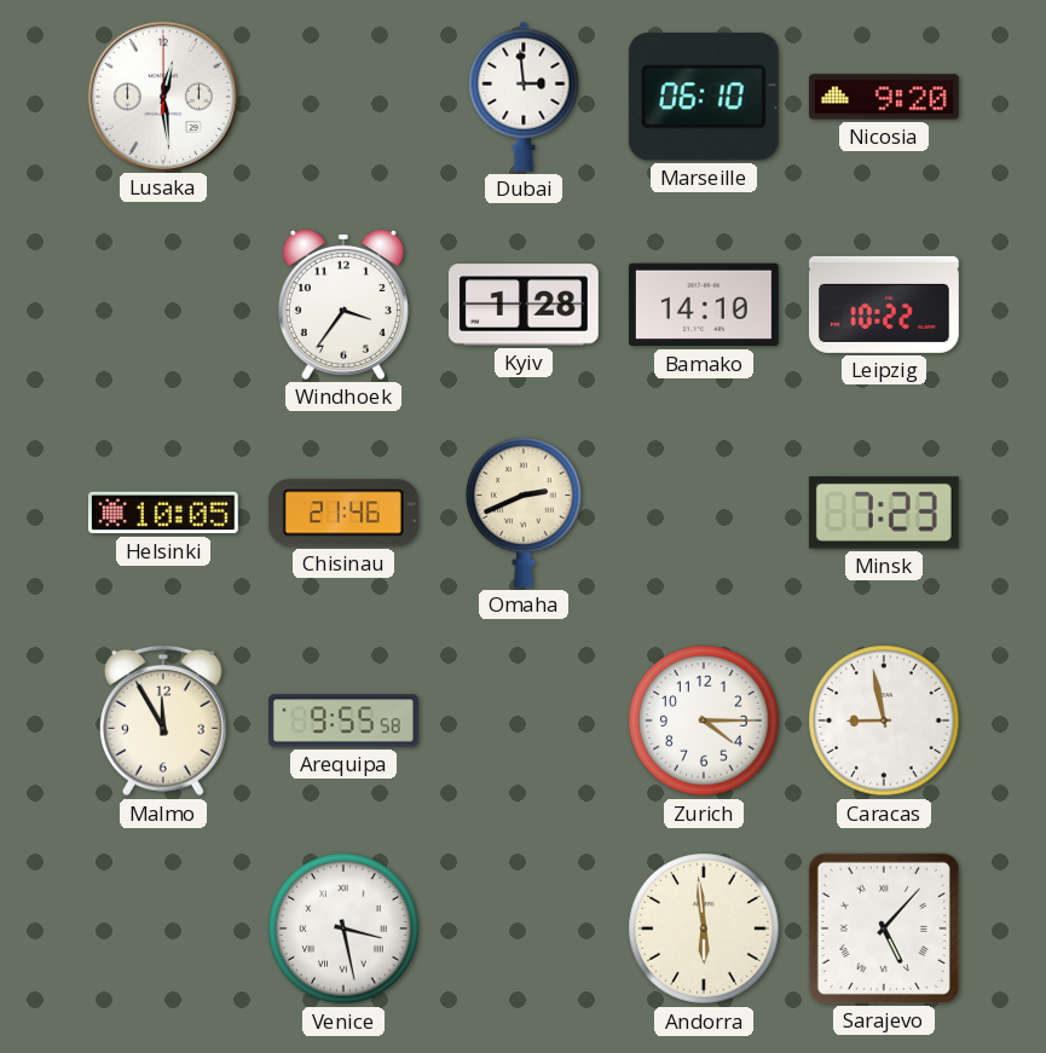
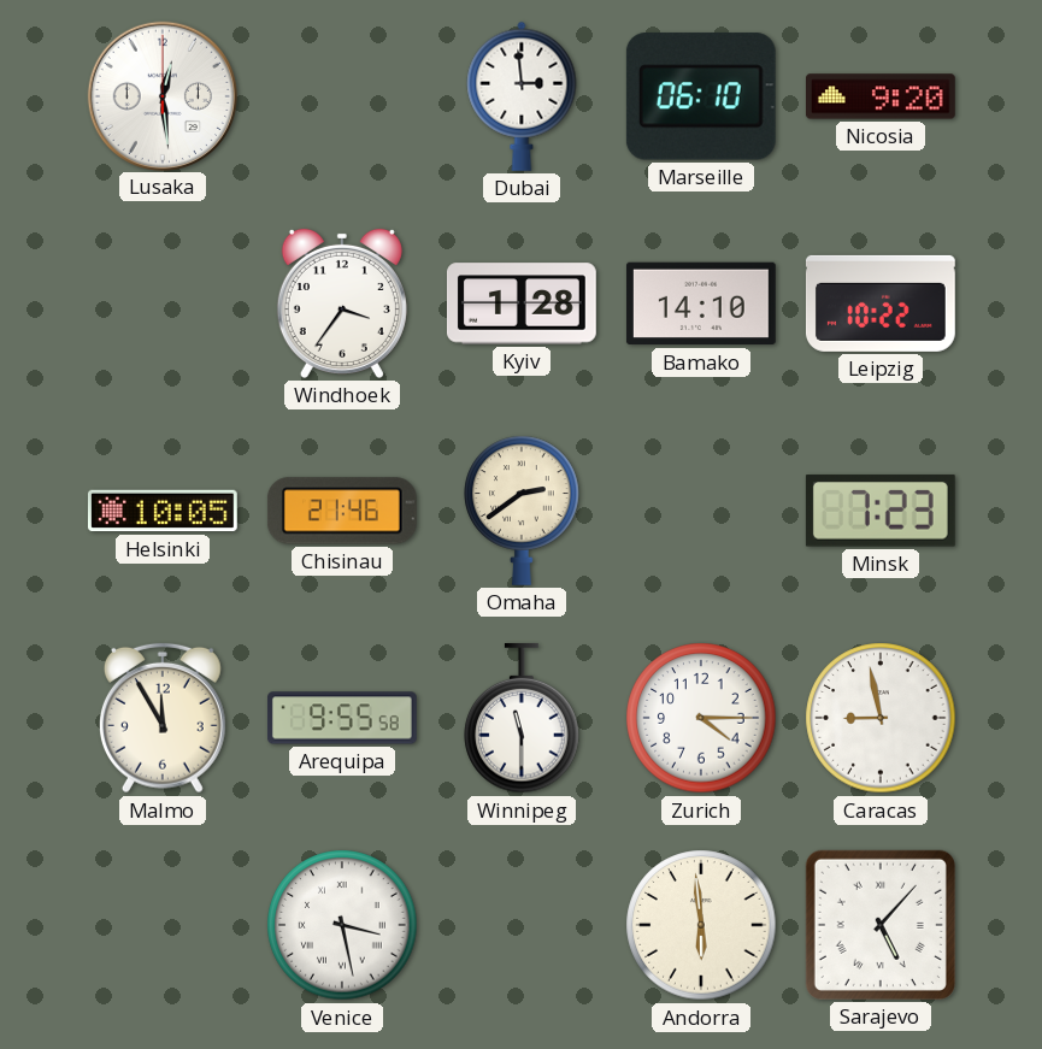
Omaha: 2:41 -> 2:39 (522, 511)
Winnipeg: none -> 11:30 (522, 718)
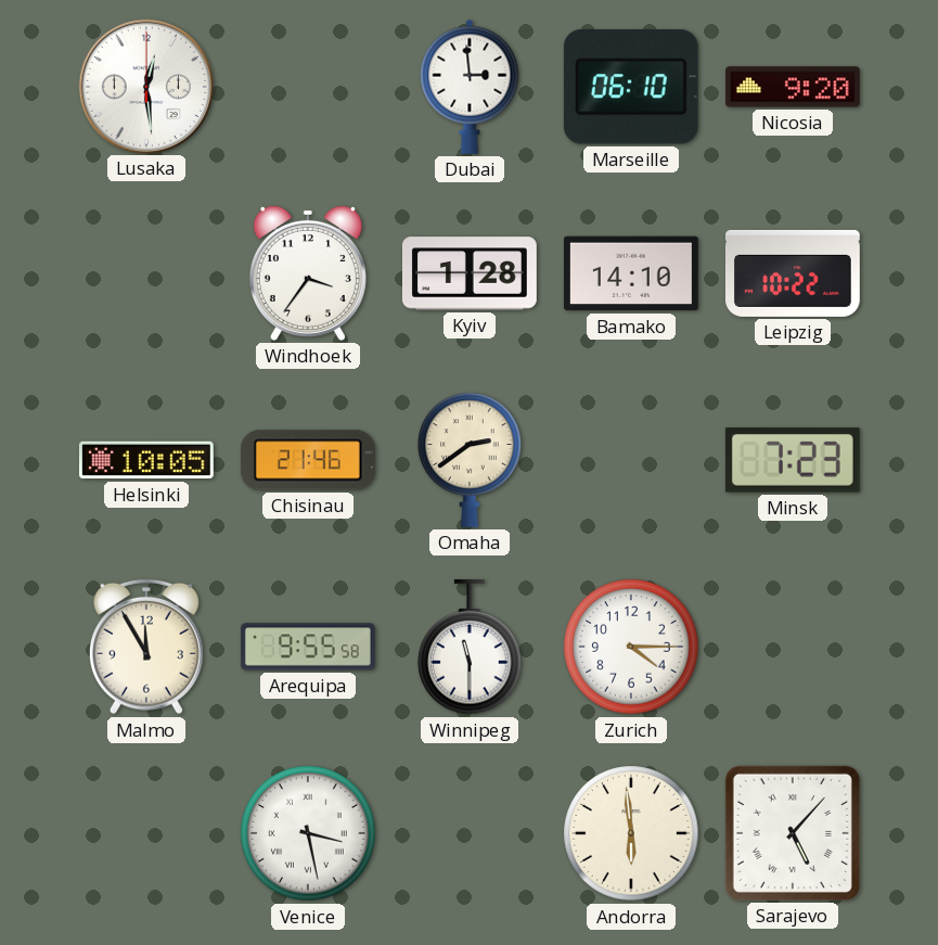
Caracas: 8:58 -> none (881, 718)
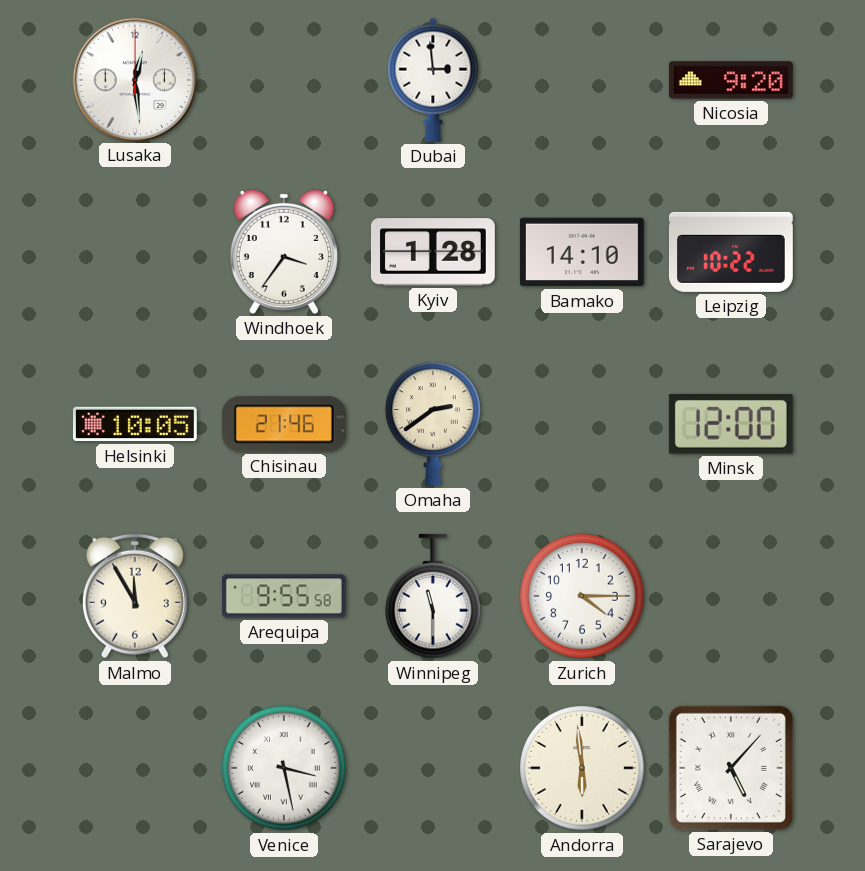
Marseille: 06:10 -> none (631, 87)
Minsk: 7:23 -> 12:00 (731, 424)
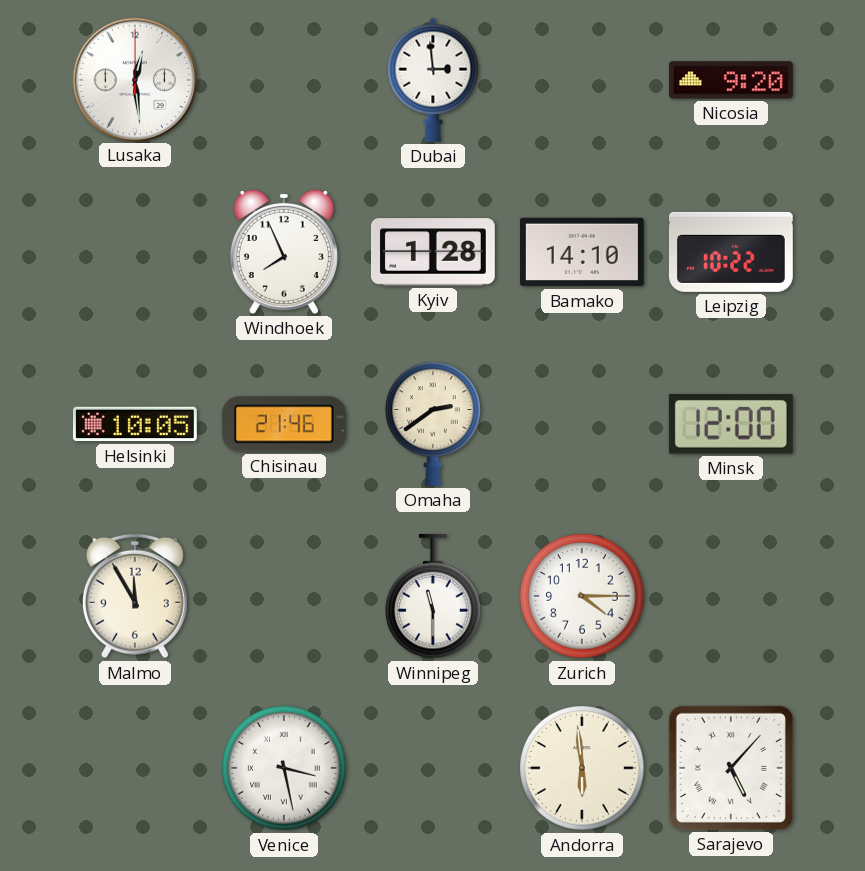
Windhoek: 3:36 -> 7:56 (284, 252)
Arequipa: 9:55 -> none (285, 596)
